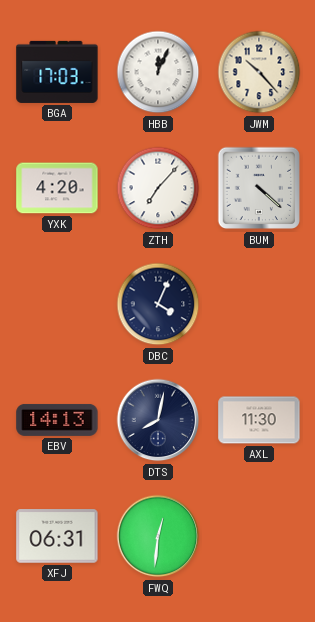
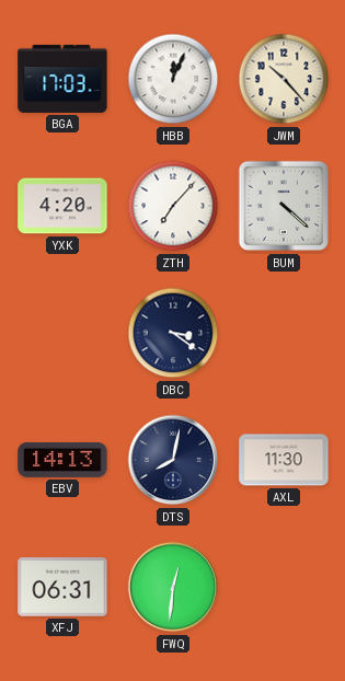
DBC: 4:04 -> 3:21 (173, 333)
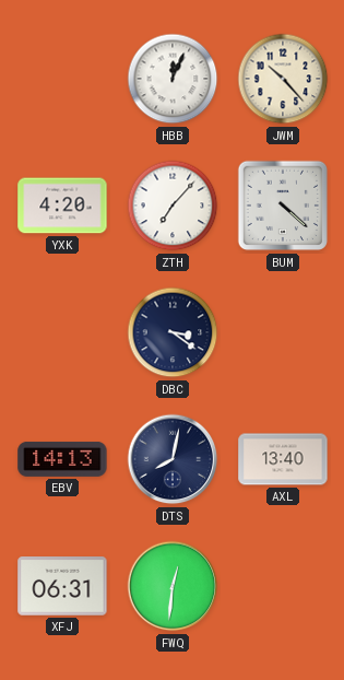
BGA: 17:03 -> none (62, 79)
AXL: 11:30 -> 13:40 (283, 459)
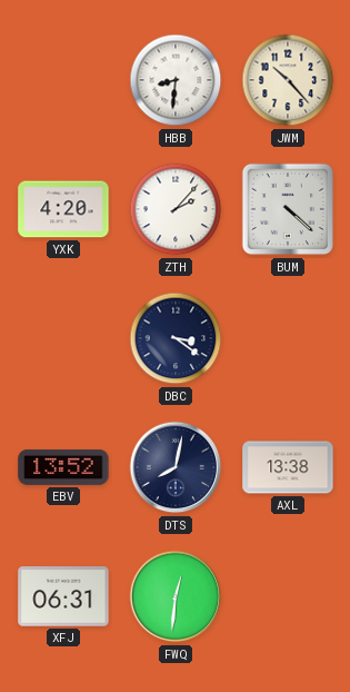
HBB: 12:04 -> 8:31 (176, 80)
ZTH: 7:07 -> 2:07 (176, 209)
EBV: 14:13 -> 13:52 (63, 467)
AXL: 13:40 -> 13:38 (288, 467)
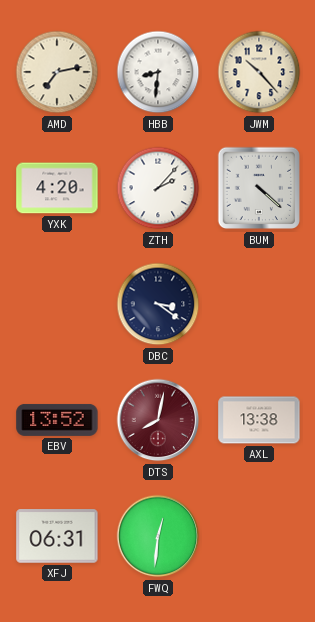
AMD: none -> 7:13 (57, 72)
DTS dial: navy -> burgundy (158, 420)
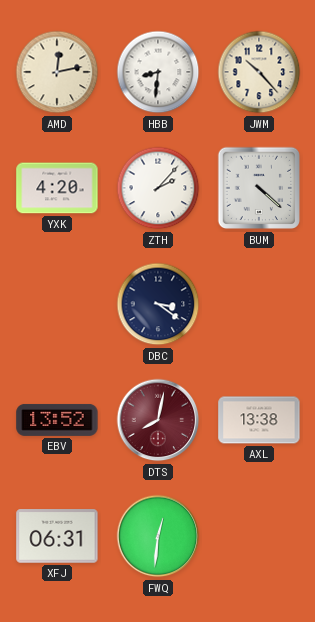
AMD: 7:13 -> 12:13 (57, 72)
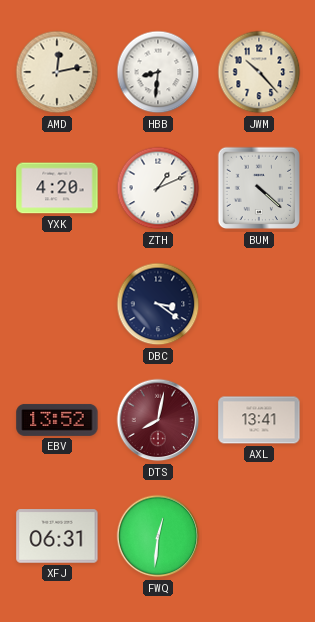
ZTH: 2:07 -> 1:11 (158, 188)
AXL: 13:38 -> 13:41 (259, 420)
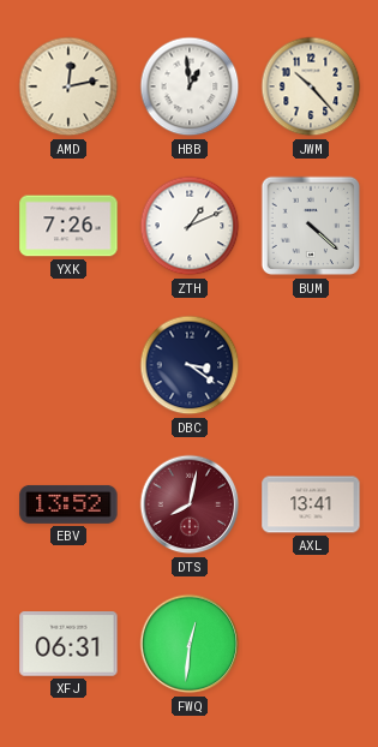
HBB: 8:31 -> 12:59 (190, 86)
YXK: 4:20 -> 7:26 (68, 226)
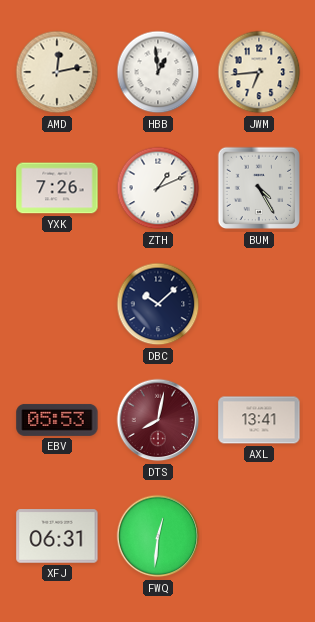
JWM: 10:23 -> 6:44 (259, 72)
BUM: 4:22 -> 4:25 (259, 188)
DBC: 3:21 -> 10:08 (158, 304)
EBV: 13:52 -> 05:53 (57, 420)
